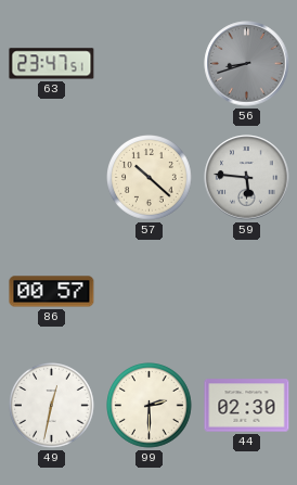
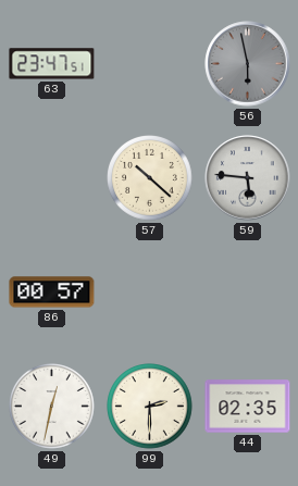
56: 8:42 -> 5:58 (248, 64)
44: 02:30 -> 02:35 (248, 407)
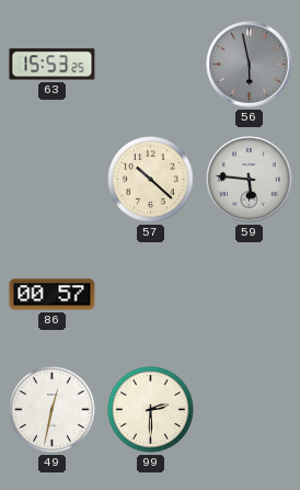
63: 23:47 -> 15:53 (53, 65)
44: 02:35 -> none (248, 407)
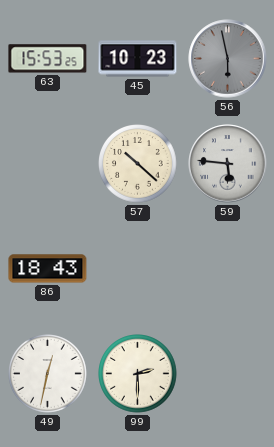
45: none -> 10:23 (138, 59)
86: 00:57 -> 18:43 (48, 269)
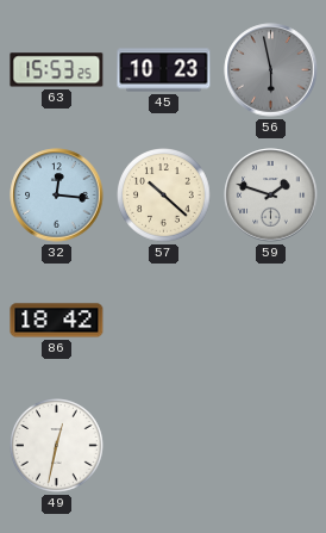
32: none -> 12:16 (57, 196)
59: 5:46 -> 1:48 (271, 196)
86: 18:43 -> 18:42 (57, 321)
99: 2:30 -> none (138, 374)
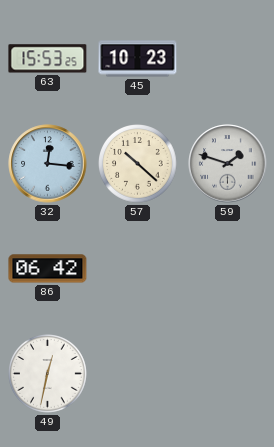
56: 5:58 -> none (271, 70)
86: 18:42 -> 06:42 (48, 269)
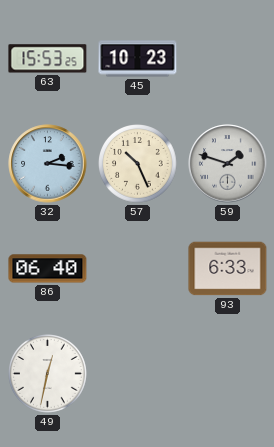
32: 12:16 -> 2:16 (48, 164)
57: 10:22 -> 10:26 (138, 164)
86: 06:42 -> 06:40 (48, 269)
93: none -> 6:33 (228, 269)
